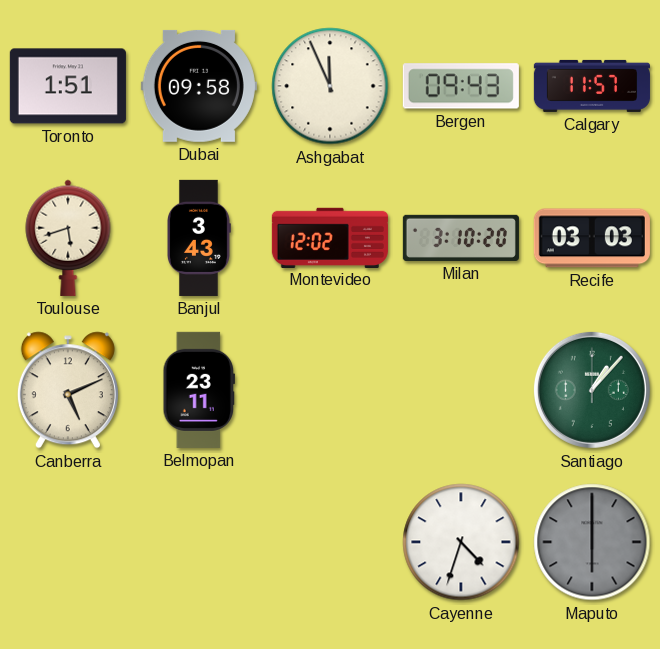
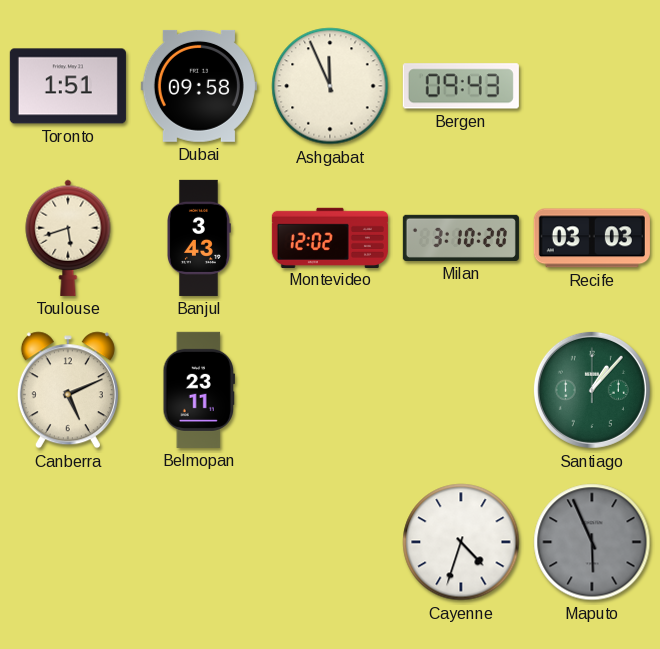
Calgary: 11:57 -> none (592, 86)
Maputo: 6:00 -> 5:56 (592, 542)
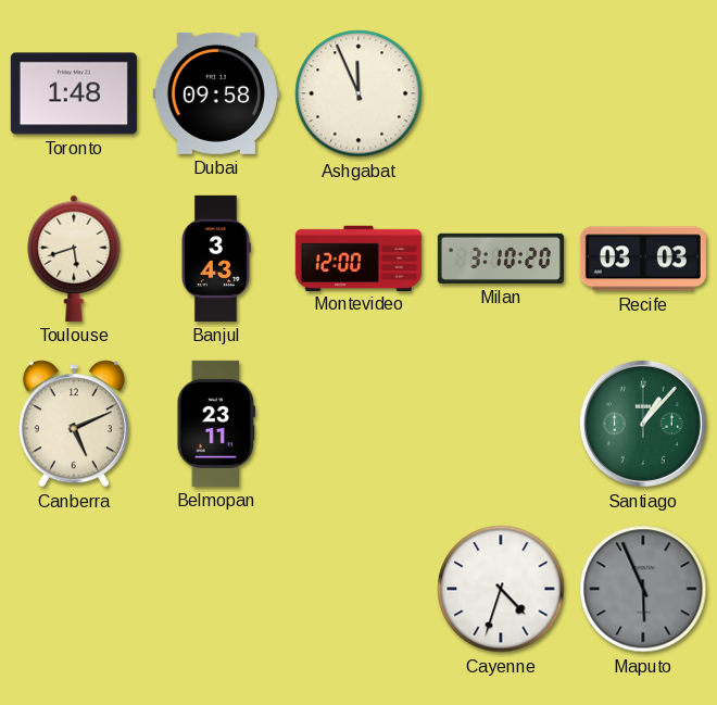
Toronto: 1:51 -> 1:48 (74, 93)
Bergen: 09:43 -> none (461, 86)
Montevideo: 12:02 -> 12:00 (358, 257)
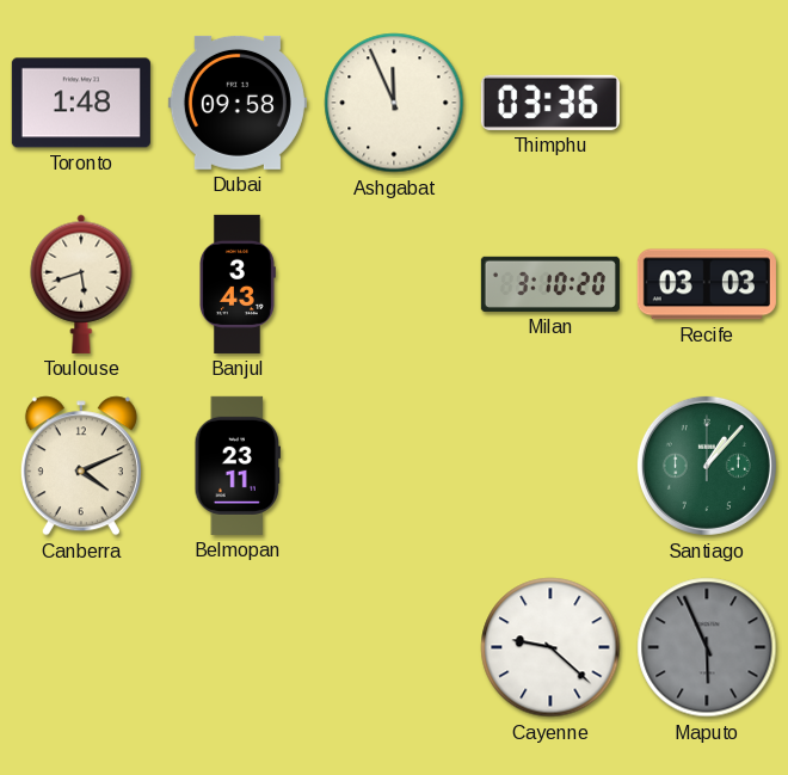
Thimphu: none -> 03:36 (550, 103)
Montevideo: 12:00 -> none (358, 257)
Canberra: 5:11 -> 4:11 (81, 466)
Cayenne: 4:33 -> 9:22 (550, 647)
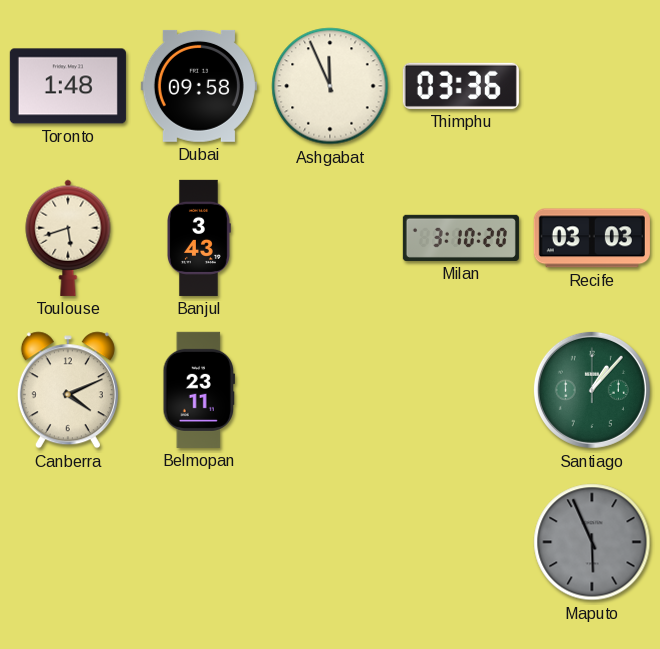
Cayenne: 9:22 -> none (550, 647)
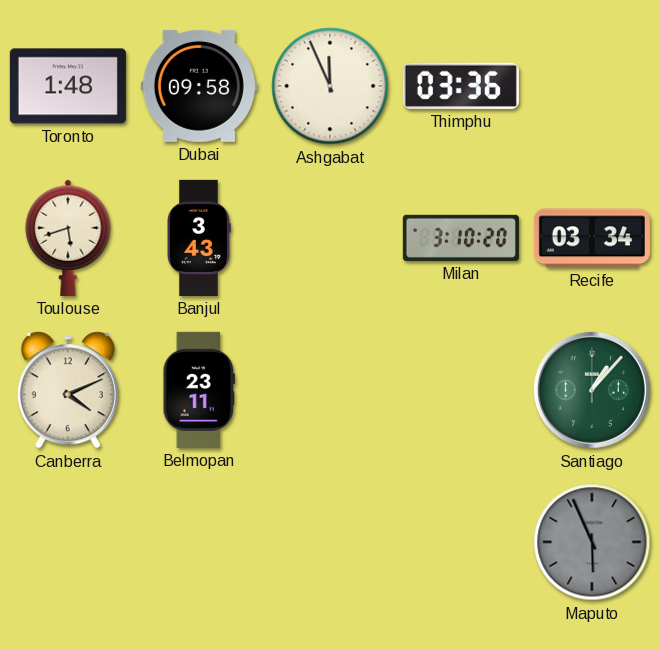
Recife: 03:03 -> 03:34 (592, 238)
